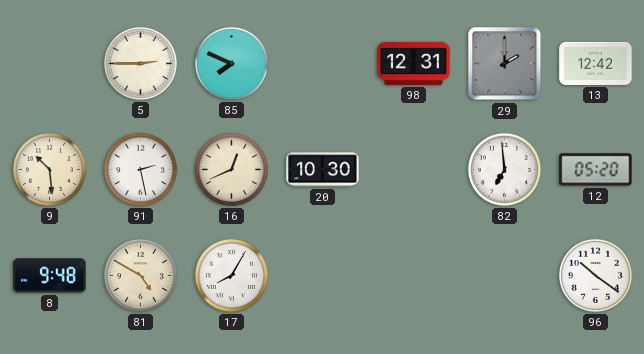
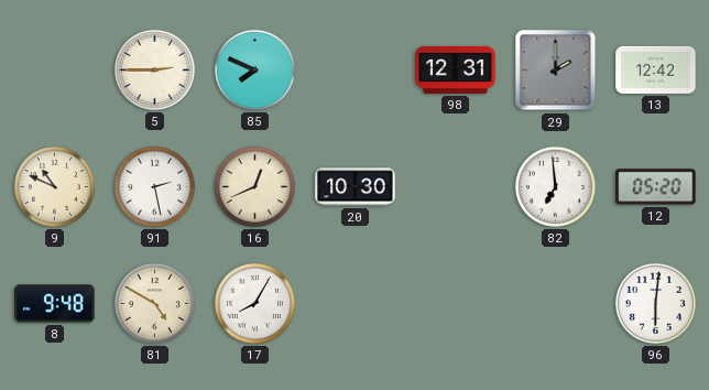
9: 10:29 -> 10:49 (54, 186)
96: 10:21 -> 6:01 (655, 303)
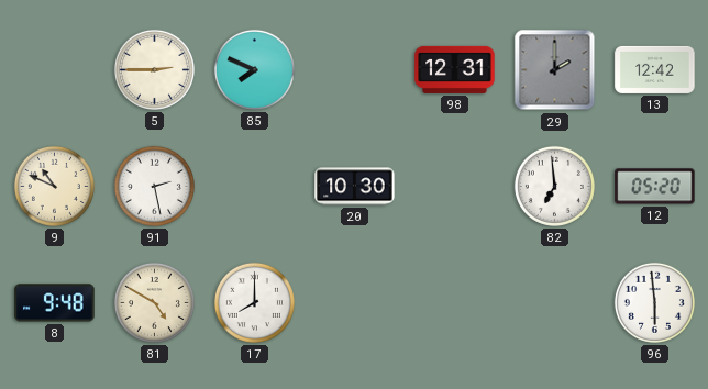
16: 12:41 -> none (254, 186)
17: 8:05 -> 8:00 (254, 302)
96: 6:01 -> 5:59 (654, 302)
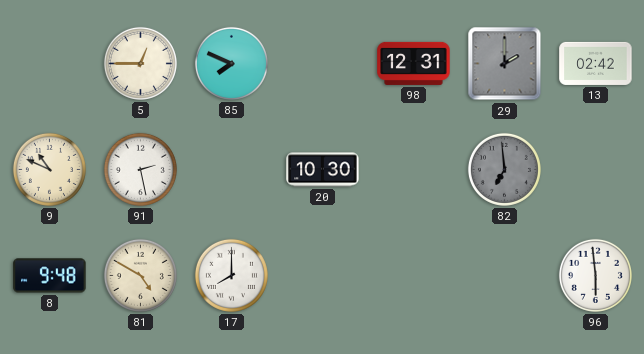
5: 2:45 -> 12:45 (140, 63)
13: 12:42 -> 02:42 (596, 63)
82 dial: white -> grey (504, 169)
12: 05:20 -> none (655, 187)
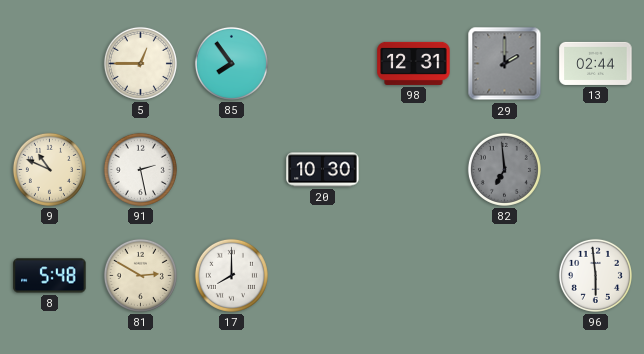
85: 7:49 -> 7:54 (231, 63)
13: 02:42 -> 02:44 (596, 63)
8: 9:48 -> 5:48 (50, 276)
81: 4:50 -> 2:50 (140, 275)
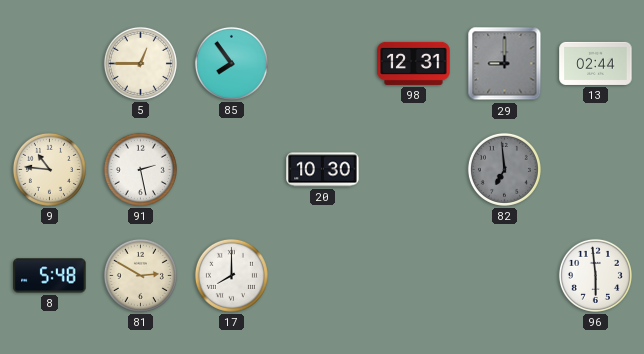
29: 2:00 -> 9:00 (505, 64)
9: 10:49 -> 10:46 (49, 169)
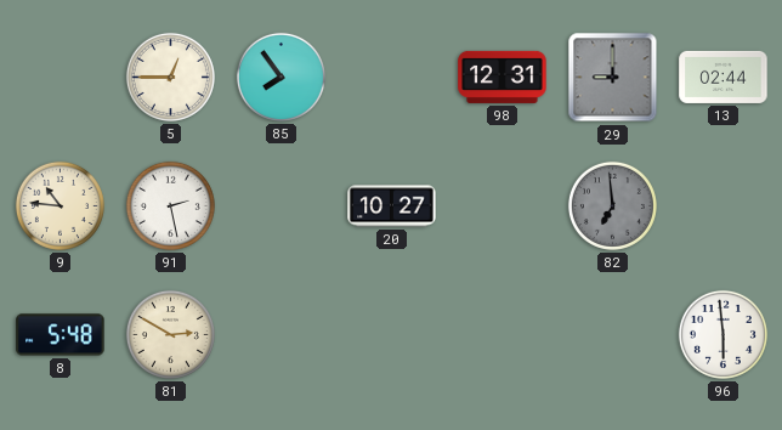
20: 10:30 -> 10:27 (392, 206)
17: 8:00 -> none (231, 275)
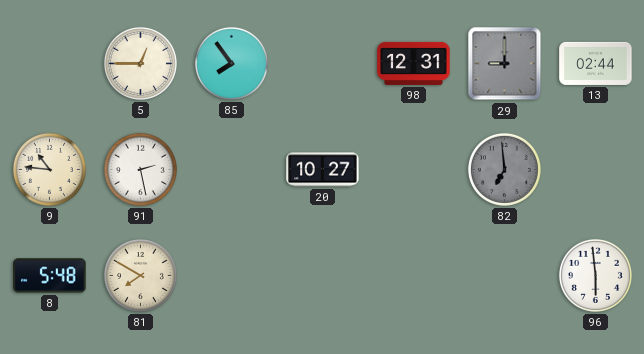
81: 2:50 -> 7:50 (140, 275)
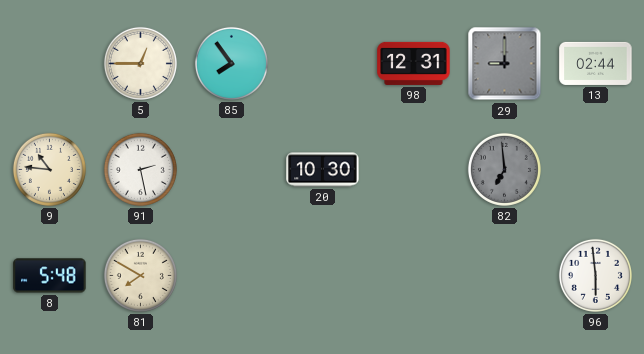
20: 10:27 -> 10:30 (323, 170)
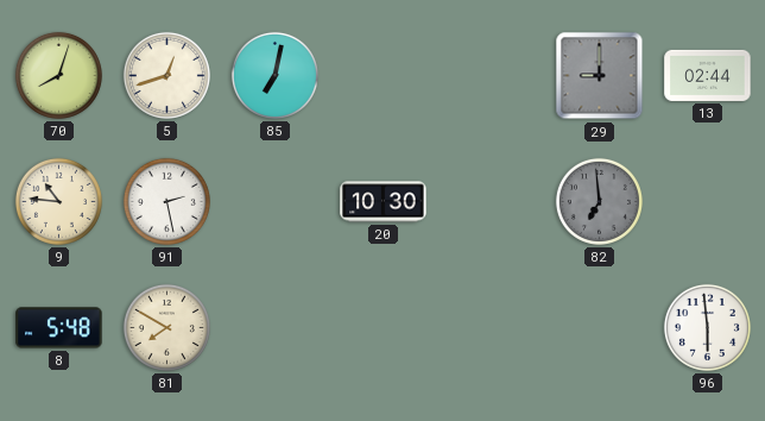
70: none -> 8:03 (58, 75)
5: 12:45 -> 12:42 (166, 75)
85: 7:54 -> 7:02 (274, 75)
98: 12:31 -> none (414, 63)
